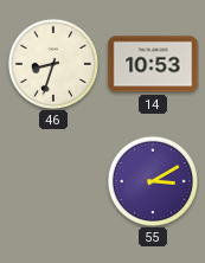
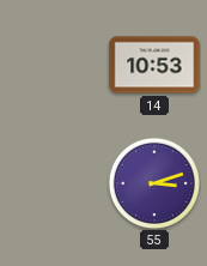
46: 8:33 -> none (53, 64)
55: 3:10 -> 3:12 (154, 183)
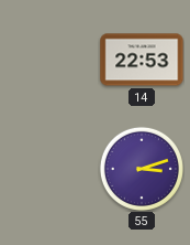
14: 10:53 -> 22:53 (142, 60)
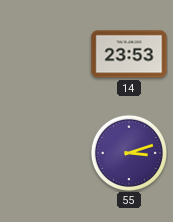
14: 22:53 -> 23:53 (129, 54)
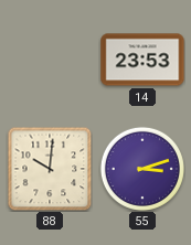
88: none -> 10:01 (50, 169)
